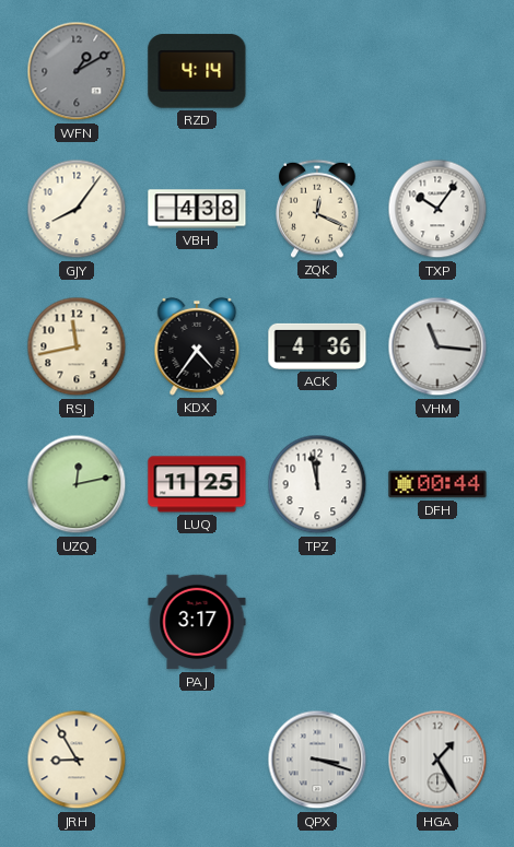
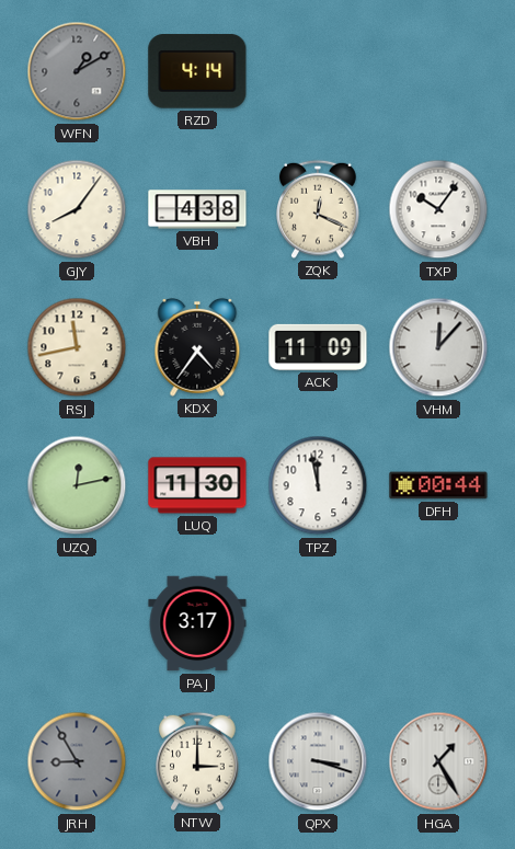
ACK: 4:36 -> 11:09 (318, 347)
VHM: 11:16 -> 12:07 (438, 347)
LUQ: 11:25 -> 11:30 (197, 485)
JRH dial: cream -> grey (77, 761)
NTW: none -> 3:00 (197, 761)
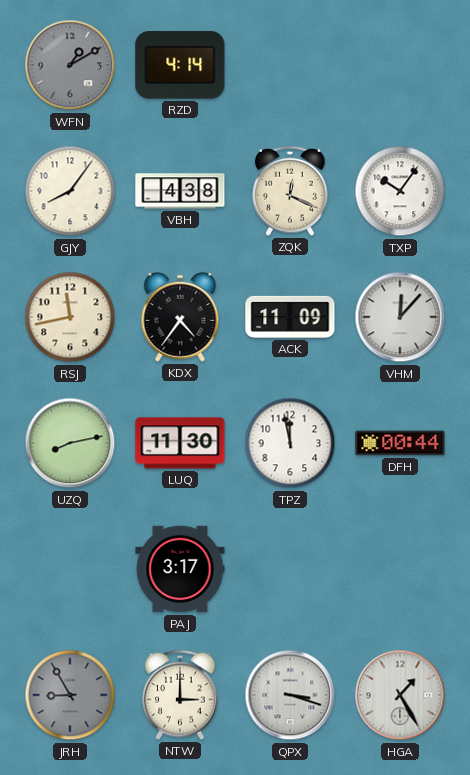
UZQ: 12:13 -> 8:13 (70, 443)
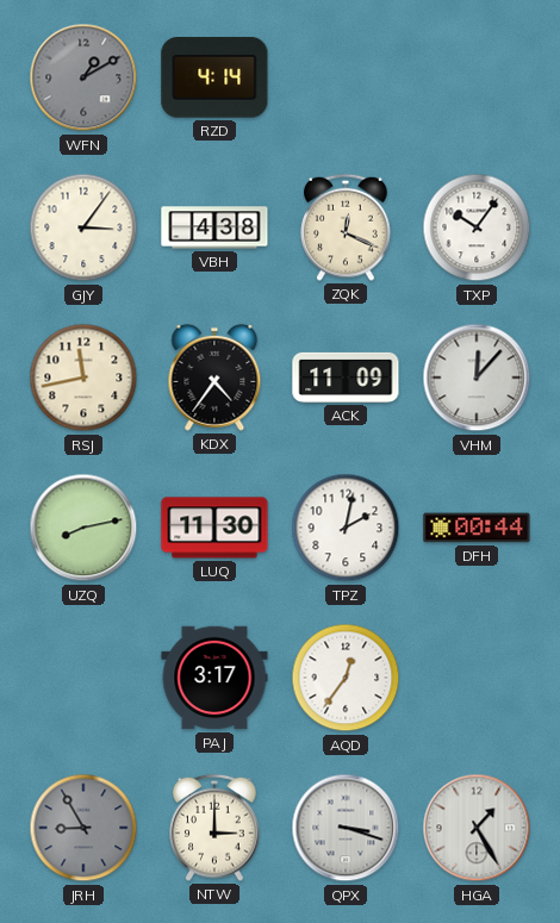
GJY: 8:06 -> 3:06 (83, 227)
TPZ: 11:58 -> 2:02 (346, 528)
AQD: none -> 12:36 (346, 678)
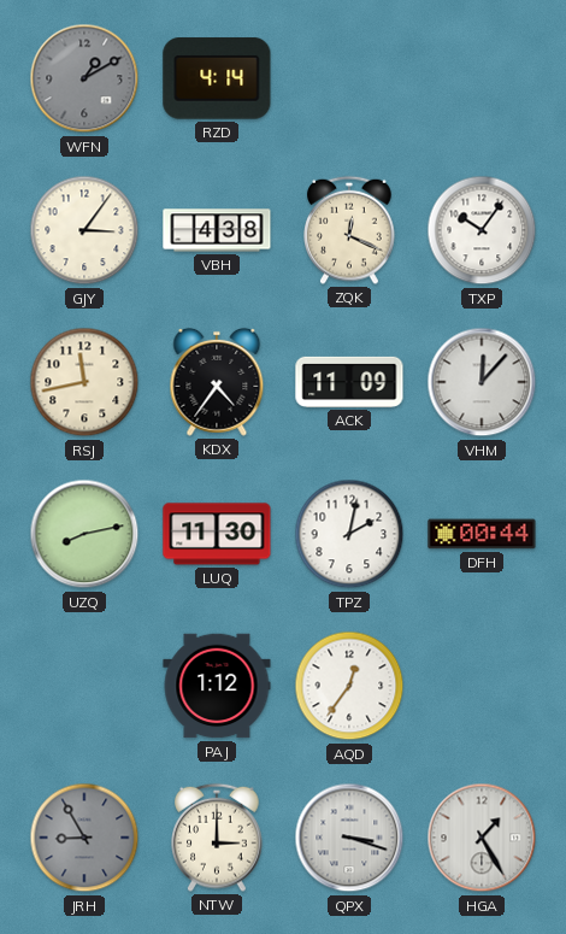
PAJ: 3:17 -> 1:12 (217, 686)
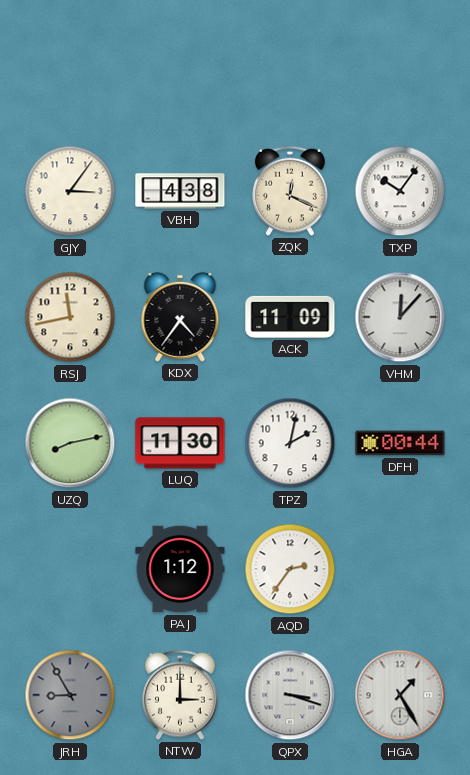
WFN: 1:10 -> none (84, 78)
RZD: 4:14 -> none (217, 78)
AQD: 12:36 -> 2:36 (290, 569)
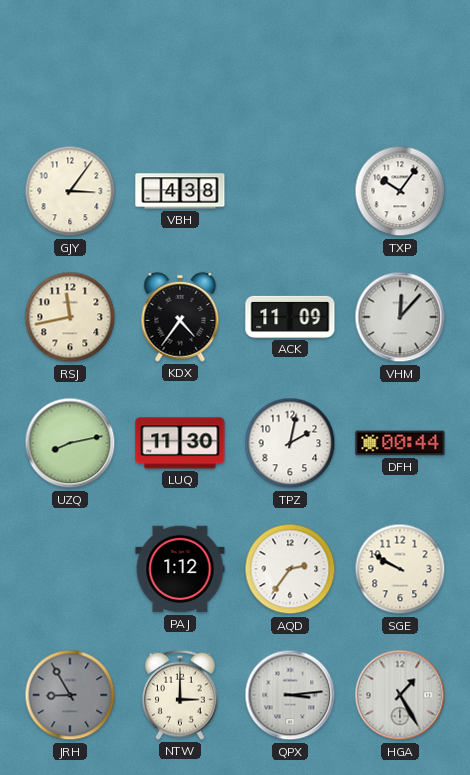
ZQK: 12:19 -> none (290, 191)
SGE: none -> 9:50 (400, 569)
QPX: 3:18 -> 3:14 (290, 695)
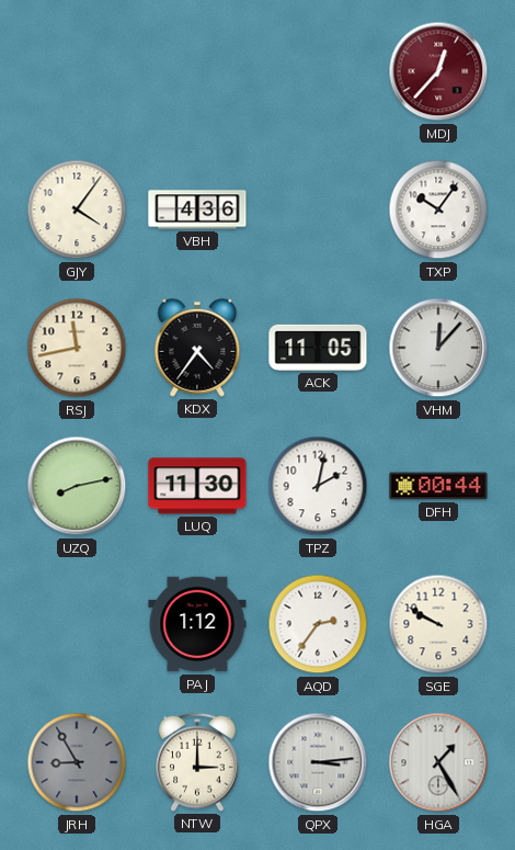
MDJ: none -> 12:37 (438, 71)
GJY: 3:06 -> 4:06 (77, 209)
VBH: 4:38 -> 4:36 (197, 209)
ACK: 11:09 -> 11:05 (318, 348)
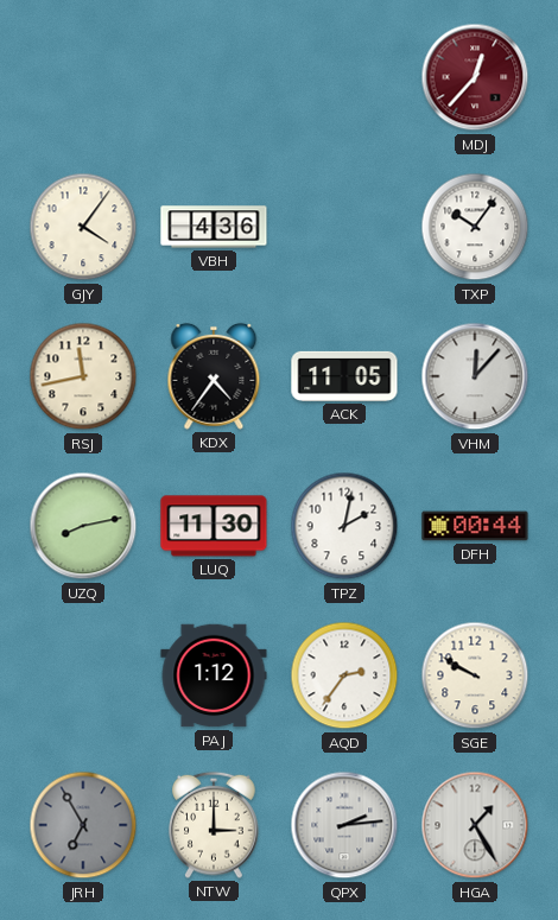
JRH: 8:55 -> 6:55 (83, 825)
QPX: 3:14 -> 2:14 (344, 825)
